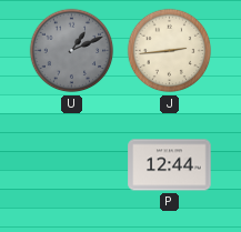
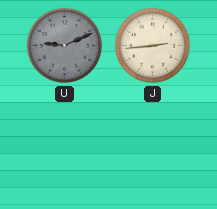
U: 1:11 -> 9:11 (65, 46)
P: 12:44 -> none (170, 165)
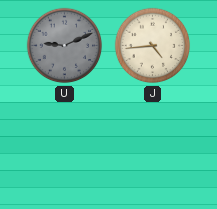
J: 2:44 -> 4:44 (153, 46)
